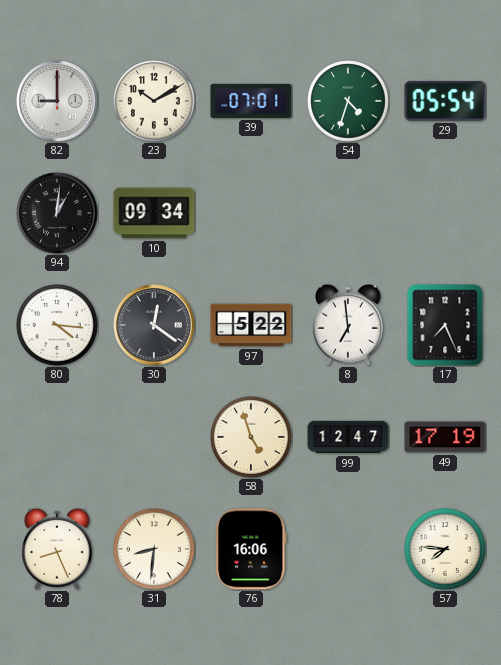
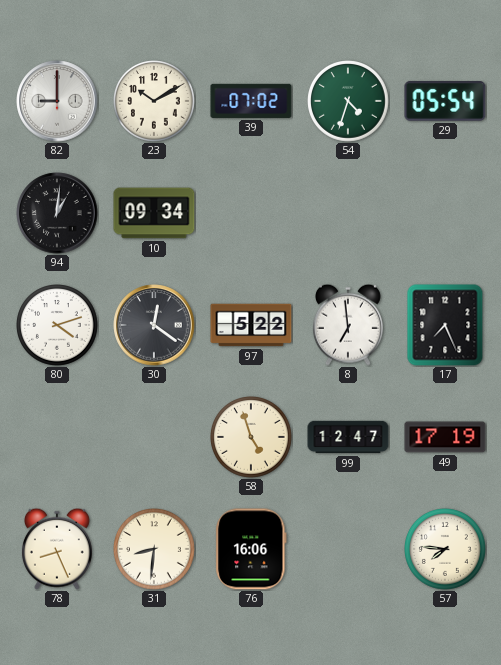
39: 07:01 -> 07:02 (251, 101)
80: 4:16 -> 4:12 (58, 326)
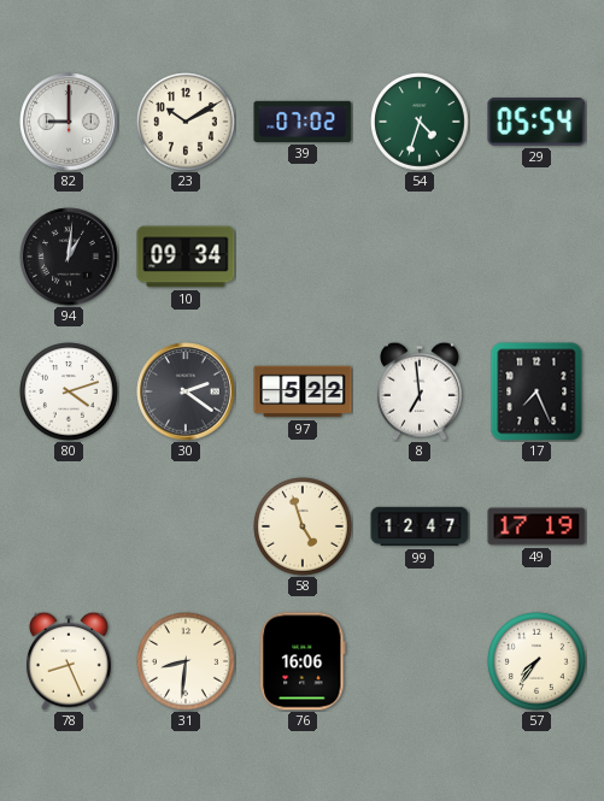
30: 12:21 -> 2:21 (186, 391)
57: 7:46 -> 7:36 (538, 662)
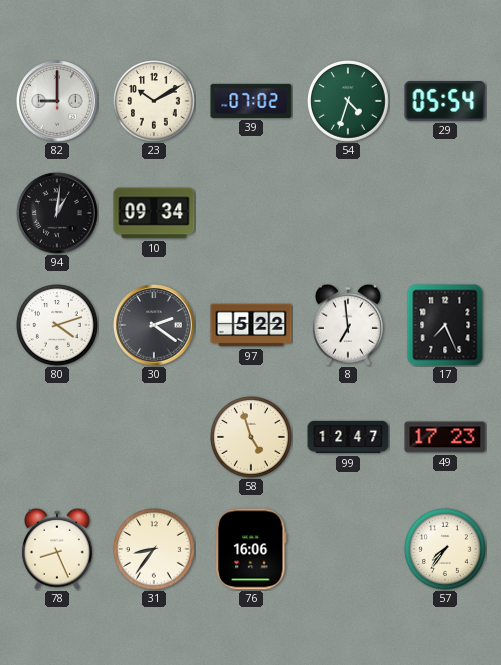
49: 17:19 -> 17:23 (445, 437)
31: 8:31 -> 8:36 (155, 550)
